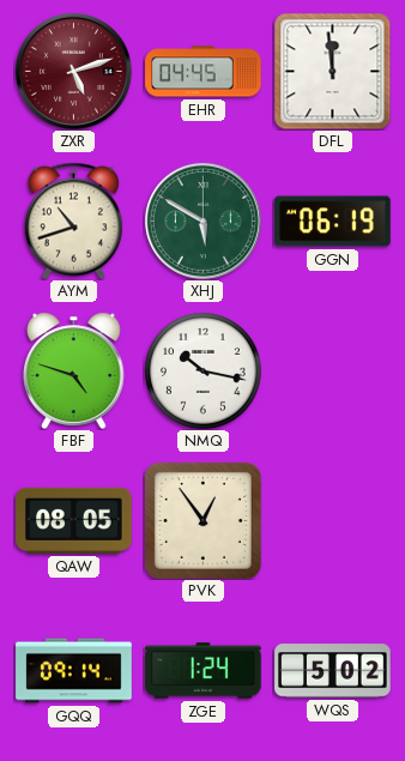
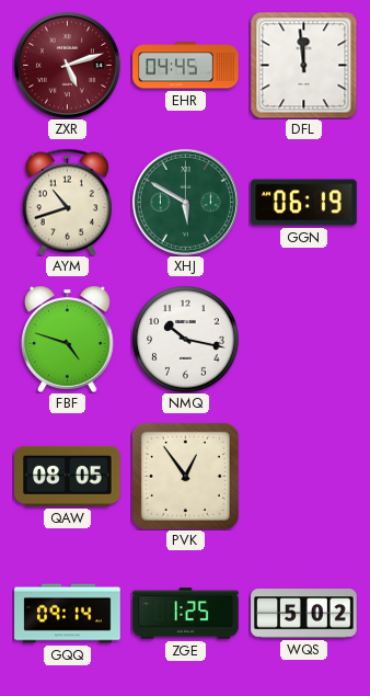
ZGE: 1:24 -> 1:25 (186, 614)
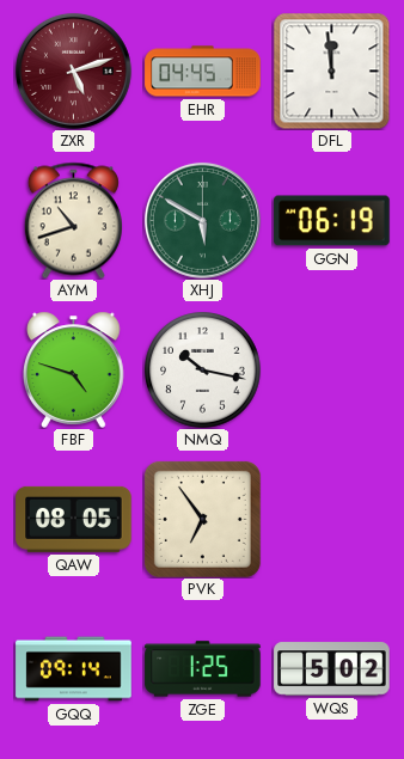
PVK: 12:54 -> 6:54 (202, 519)
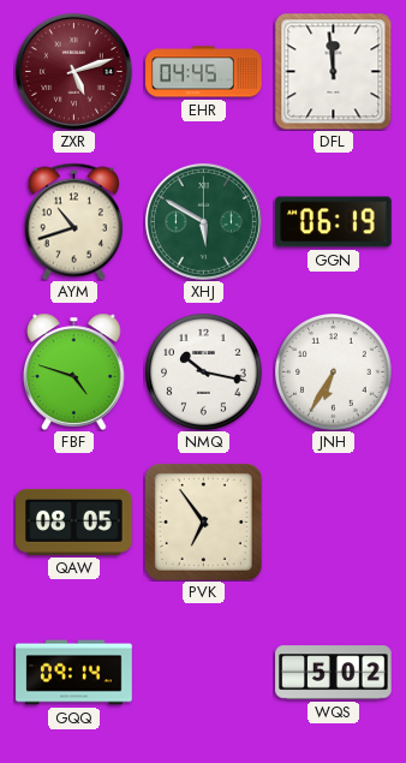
JNH: none -> 6:35 (334, 372)
ZGE: 1:25 -> none (203, 669)
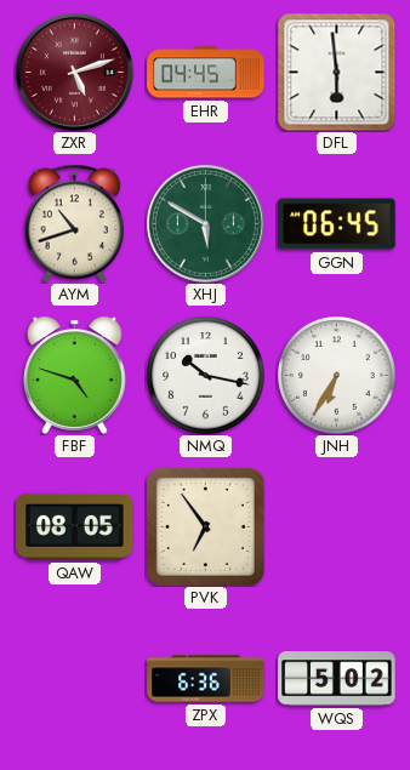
DFL: 11:59 -> 5:59 (336, 72)
GGN: 06:19 -> 06:45 (337, 224)
GQQ: 09:14 -> none (74, 673)
ZPX: none -> 6:36 (206, 679)
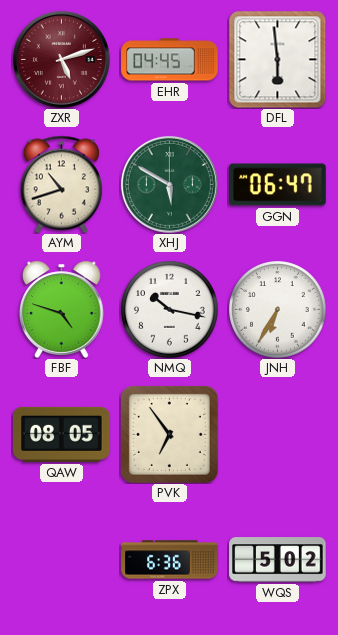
GGN: 06:45 -> 06:47 (278, 185)
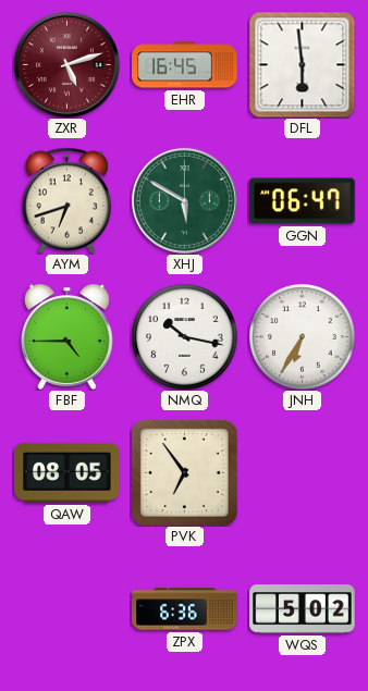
EHR: 04:45 -> 16:45 (185, 65)
AYM: 10:42 -> 6:42 (66, 200)
FBF: 4:48 -> 4:45 (68, 336)
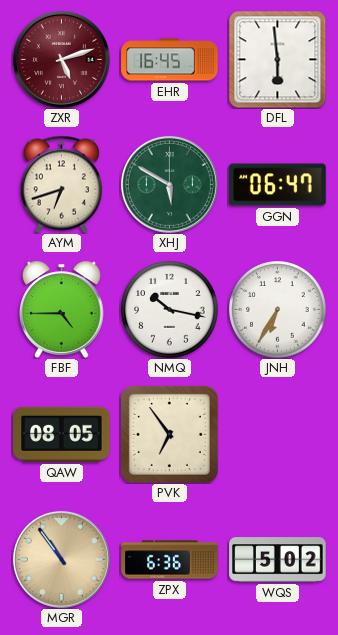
MGR: none -> 10:54 (61, 559)
